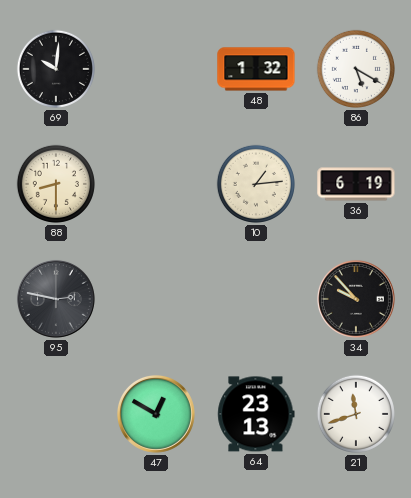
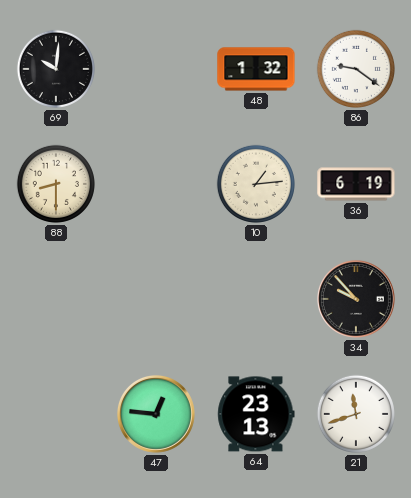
86: 5:20 -> 9:21 (356, 69)
95: 2:47 -> none (56, 299)
47: 12:50 -> 12:46 (156, 414)
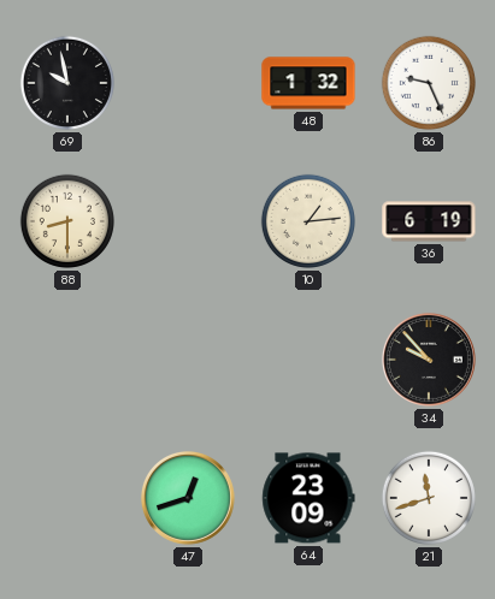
69: 10:01 -> 9:58 (67, 83)
86: 9:21 -> 9:26 (429, 83)
47: 12:46 -> 12:42 (188, 498)
64: 23:13 -> 23:09 (308, 498)
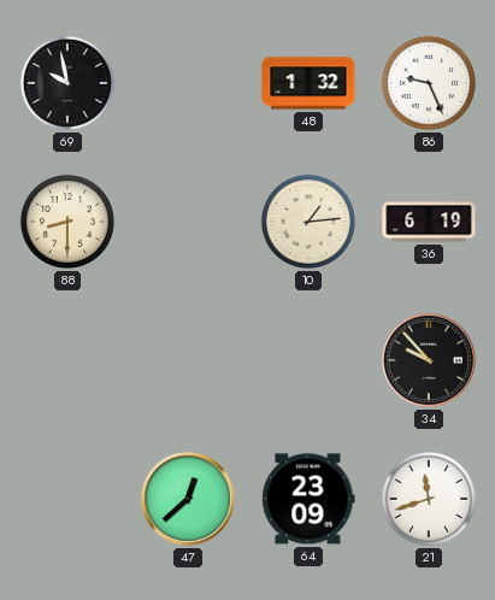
47: 12:42 -> 12:38 (188, 499)
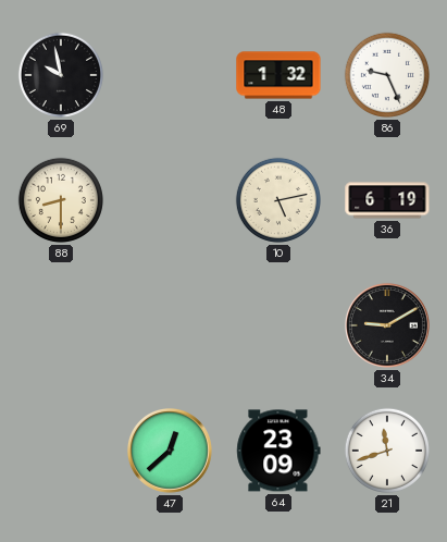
10: 1:14 -> 5:13 (278, 200)
34: 9:53 -> 9:10 (387, 325)
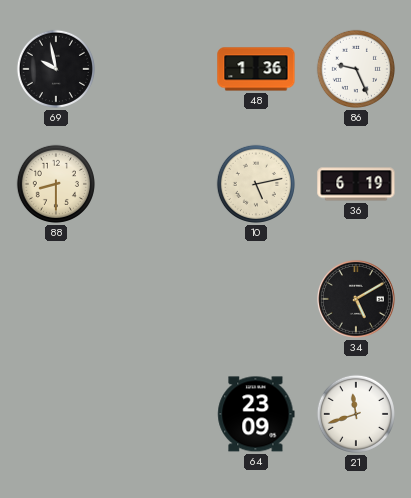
48: 1:32 -> 1:36 (256, 69)
34: 9:10 -> 5:10 (356, 299)
47: 12:38 -> none (170, 451)
